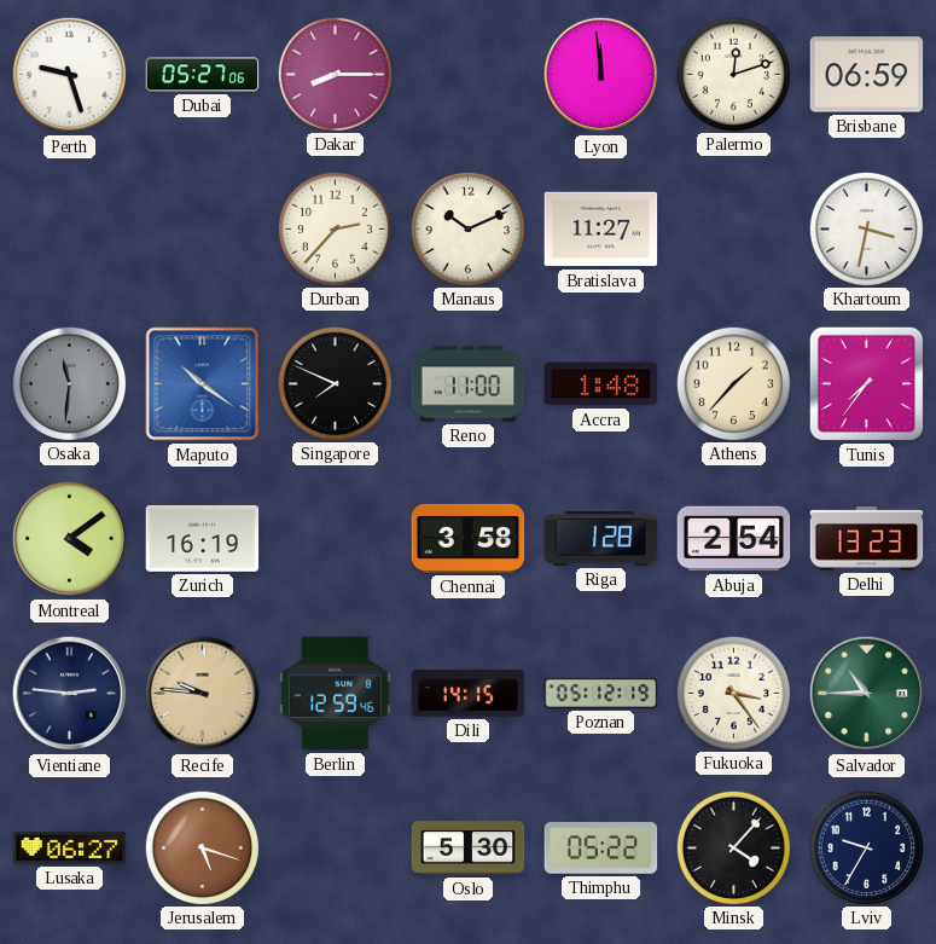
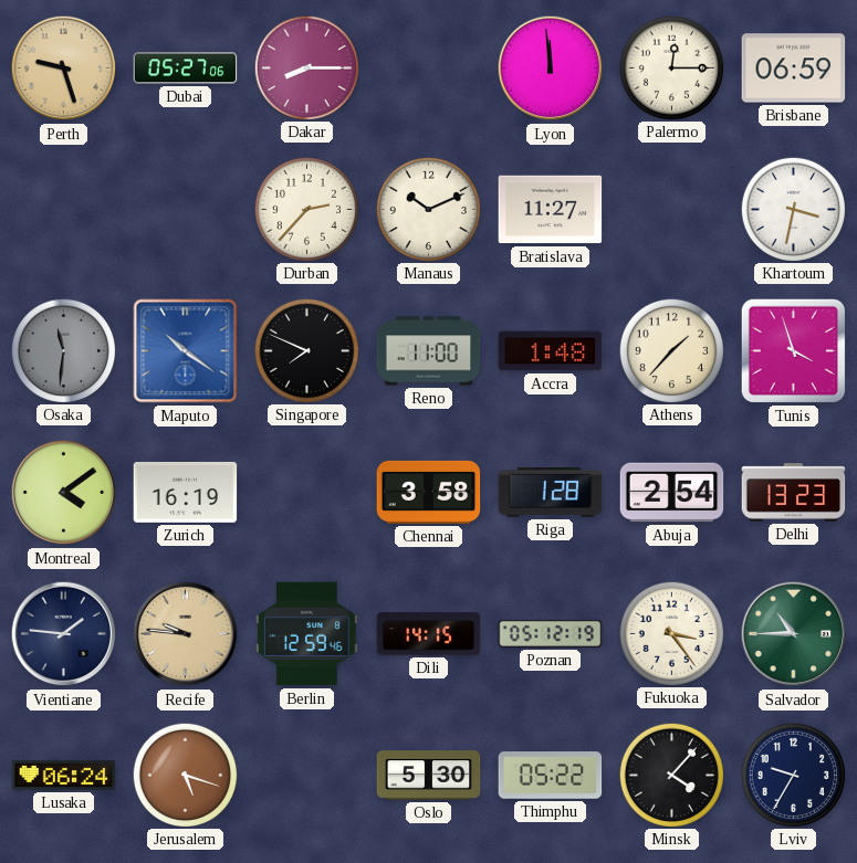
Perth dial: white -> champagne (64, 69)
Palermo: 12:12 -> 12:15 (671, 67)
Tunis: 7:36 -> 3:57 (793, 350)
Vientiane: 2:46 -> 1:46 (64, 634)
Lusaka: 06:27 -> 06:24 (64, 775)
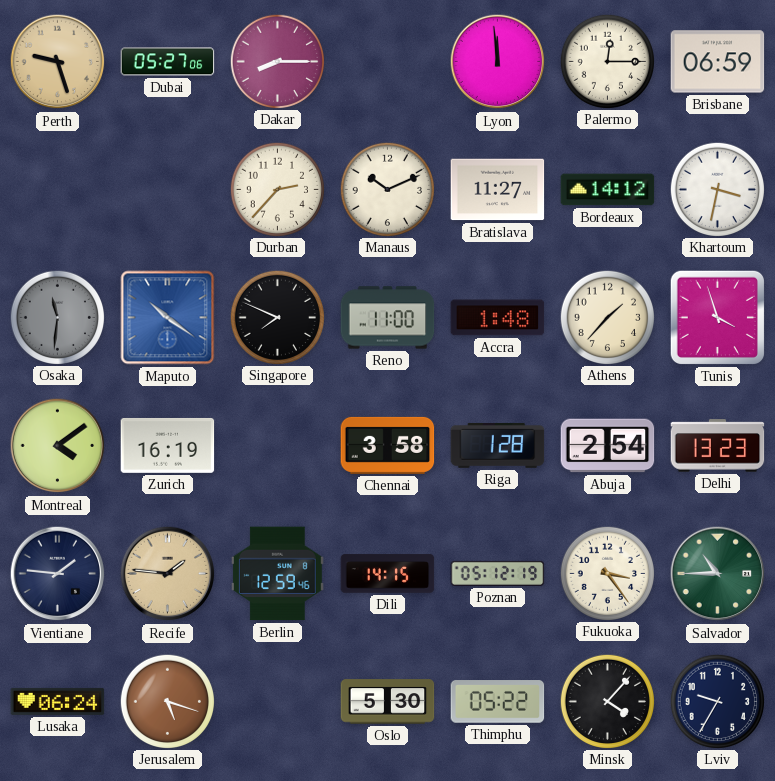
Bordeaux: none -> 14:12 (608, 190)
Recife: 9:46 -> 1:46 (168, 574)
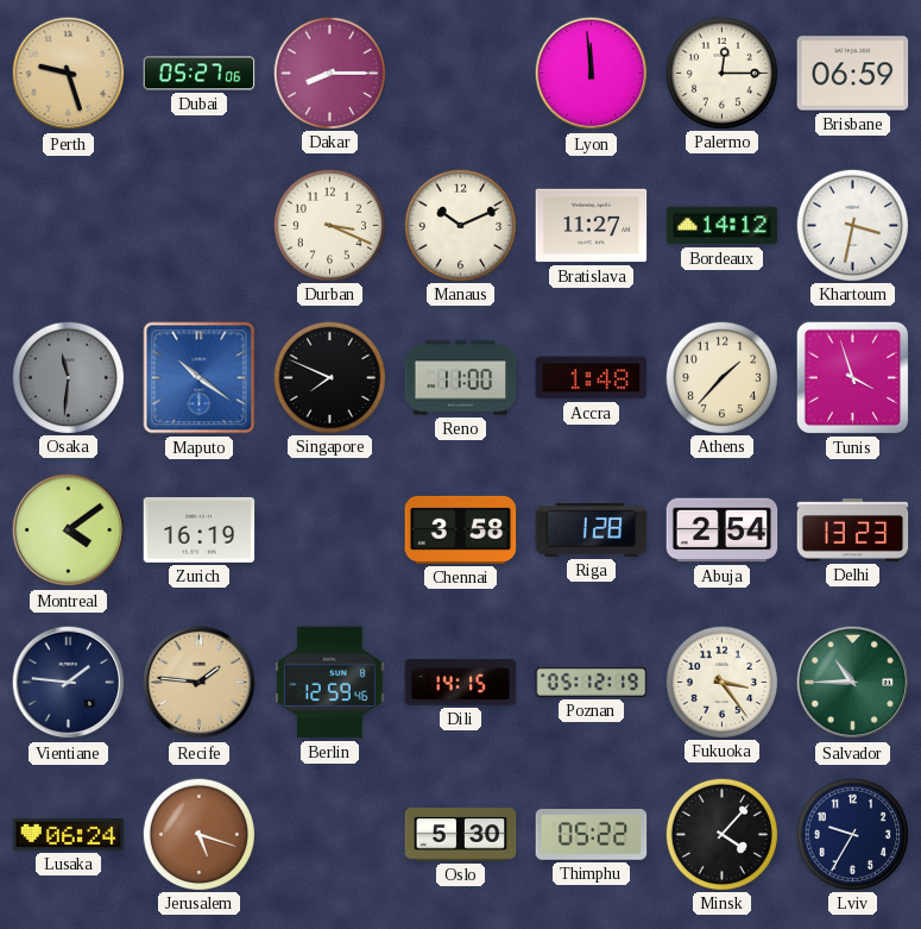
Durban: 2:37 -> 3:19 (329, 225)
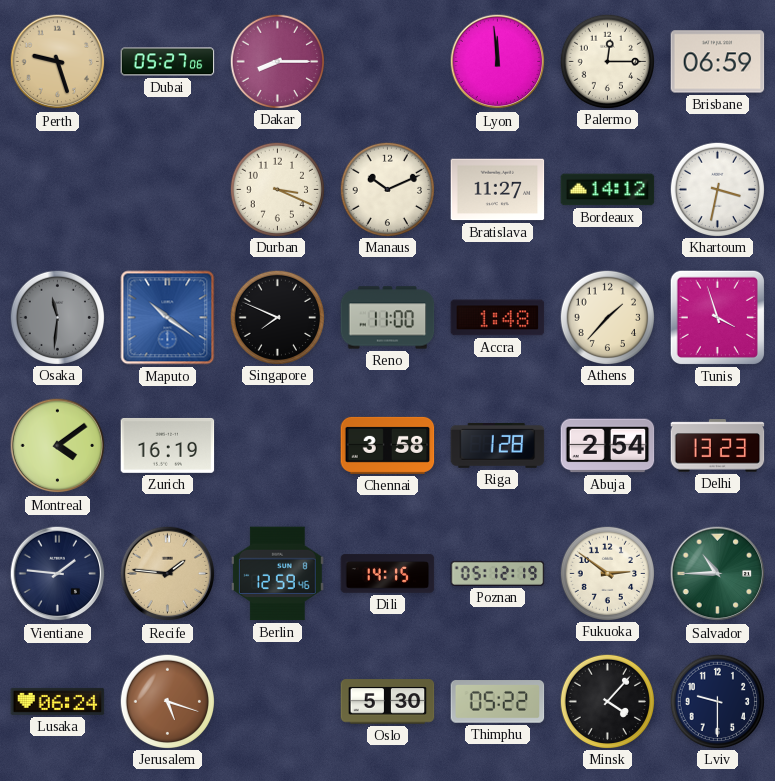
Fukuoka: 3:24 -> 2:51 (607, 573)
Lviv: 9:35 -> 9:30 (717, 701)
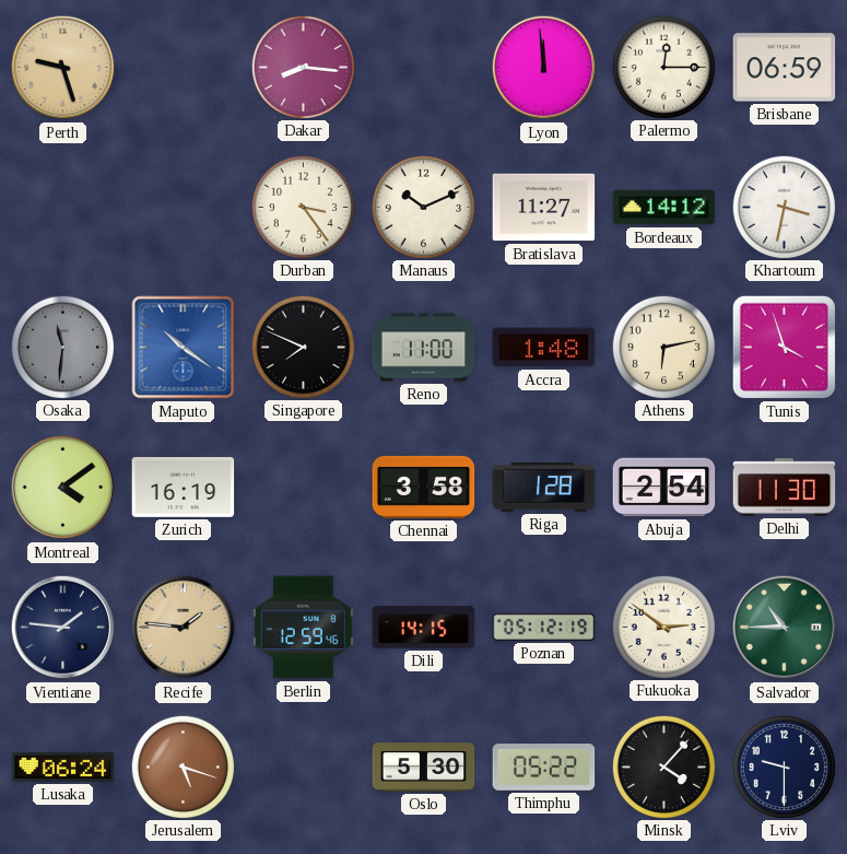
Dubai: 05:27 -> none (168, 62)
Dakar: 8:15 -> 8:16 (303, 67)
Durban: 3:19 -> 3:24 (303, 207)
Athens: 1:37 -> 6:13 (663, 347)
Delhi: 13:23 -> 11:30 (785, 488)
